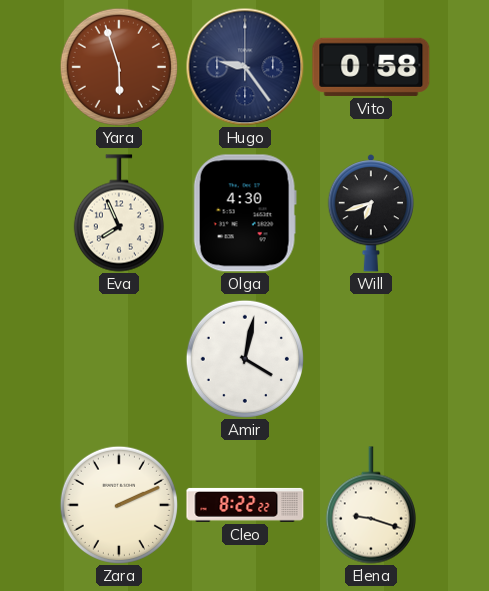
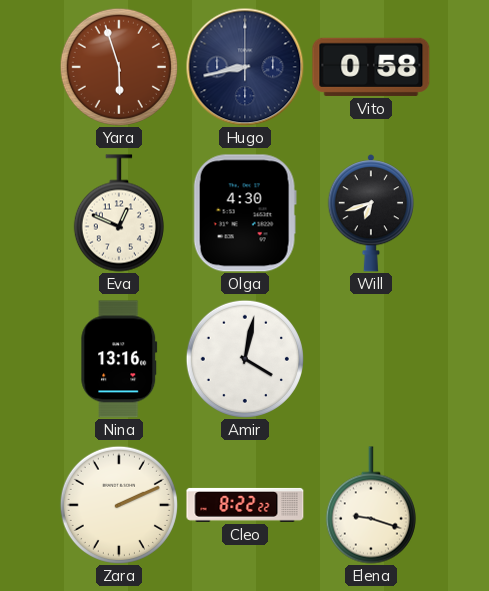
Hugo: 9:24 -> 8:43 (245, 67)
Eva: 7:56 -> 12:49 (119, 213)
Nina: none -> 13:16 (119, 359)
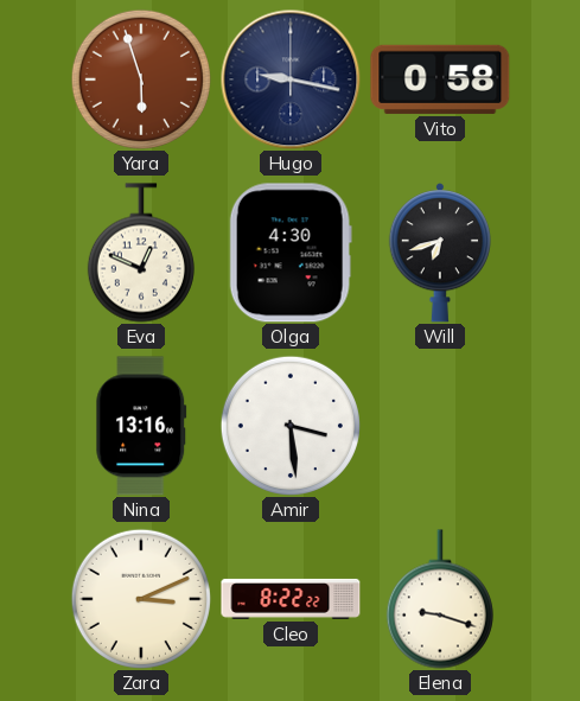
Hugo: 8:43 -> 9:17 (291, 79)
Amir: 4:02 -> 3:29 (291, 426)
Zara: 2:11 -> 3:11 (141, 599)
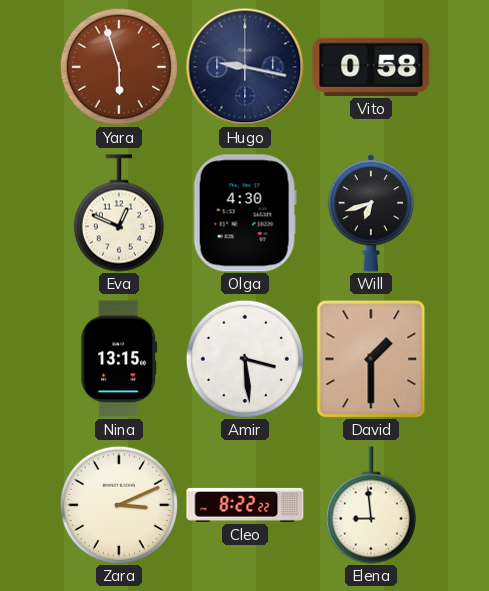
Nina: 13:16 -> 13:15 (119, 359)
David: none -> 1:30 (371, 359)
Elena: 9:18 -> 8:59 (371, 505)
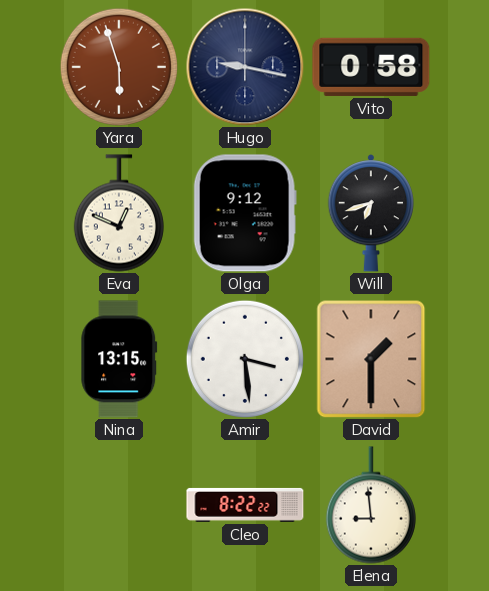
Olga: 4:30 -> 9:12 (245, 213)
Zara: 3:11 -> none (119, 505)
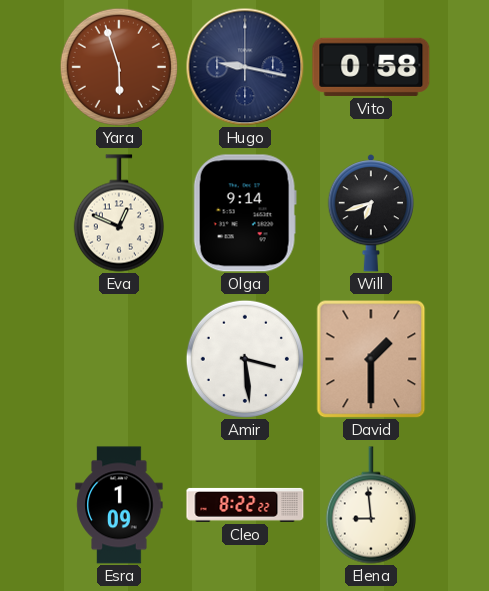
Olga: 9:12 -> 9:14 (245, 213)
Nina: 13:15 -> none (119, 359)
Esra: none -> 1:09 (119, 505)
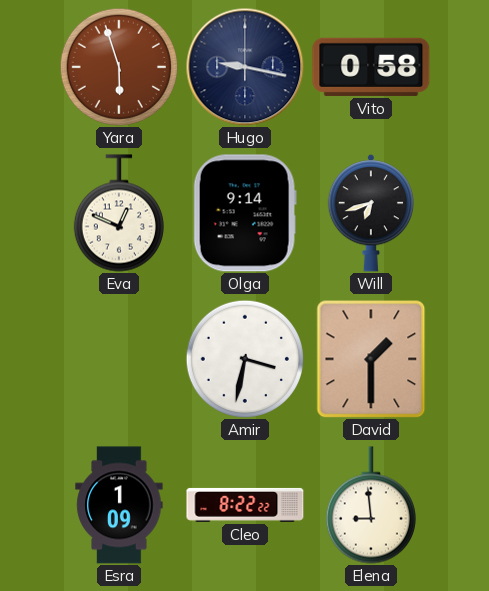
Amir: 3:29 -> 3:32 (245, 359)
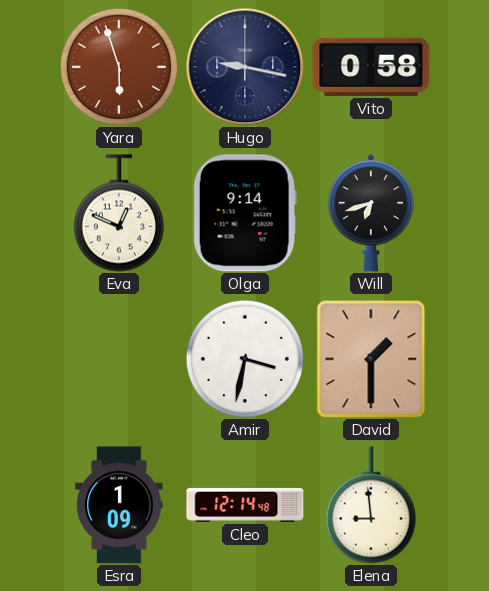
Cleo: 8:22 -> 12:14 (245, 505)
